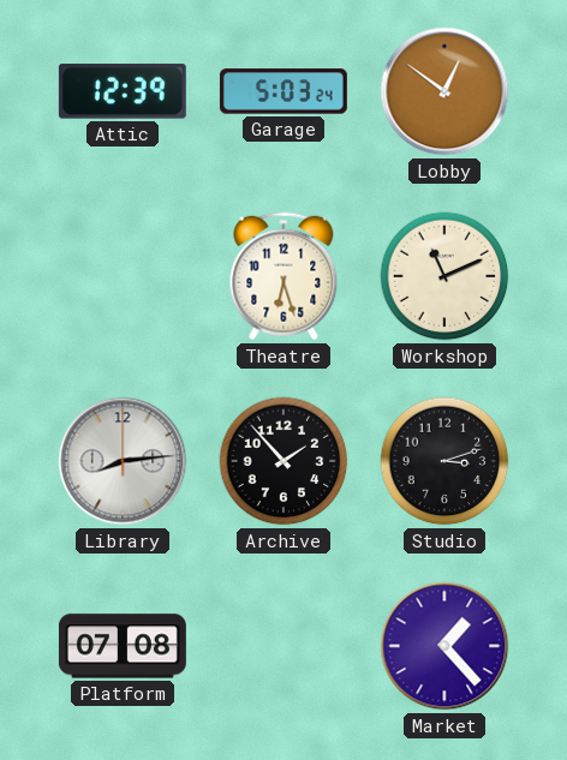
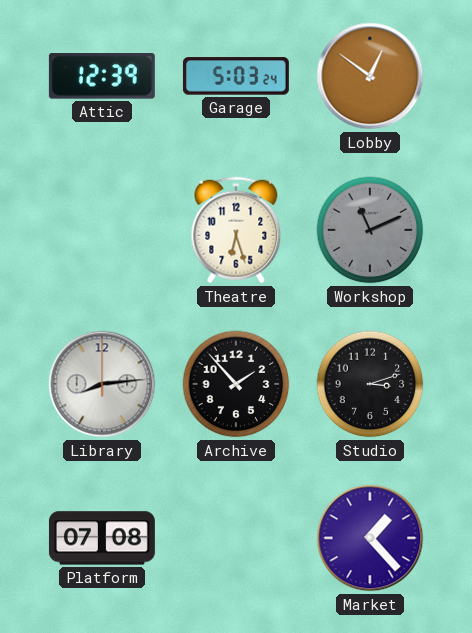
Workshop dial: cream -> grey (370, 230)
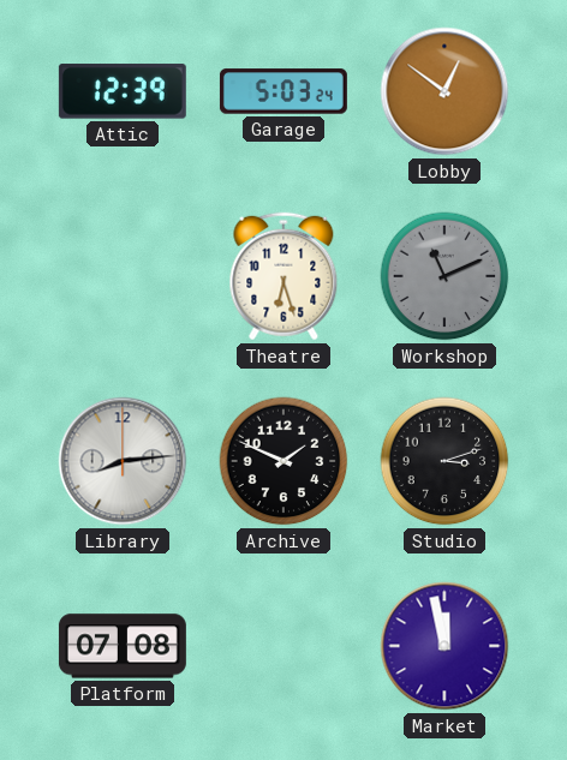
Archive: 1:53 -> 1:49 (283, 461)
Market: 1:23 -> 11:58 (444, 646)
